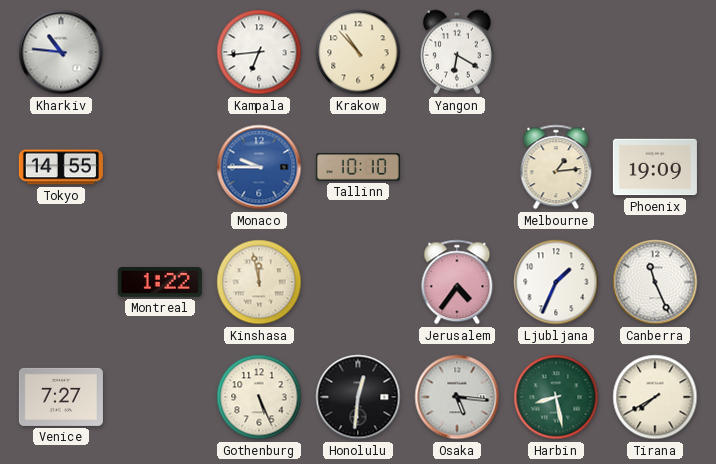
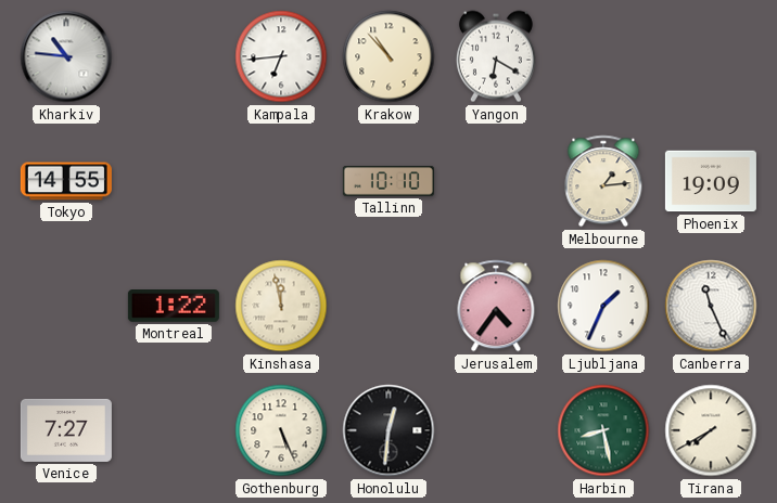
Monaco: 9:45 -> none (259, 167)
Osaka: 5:16 -> none (457, 397)
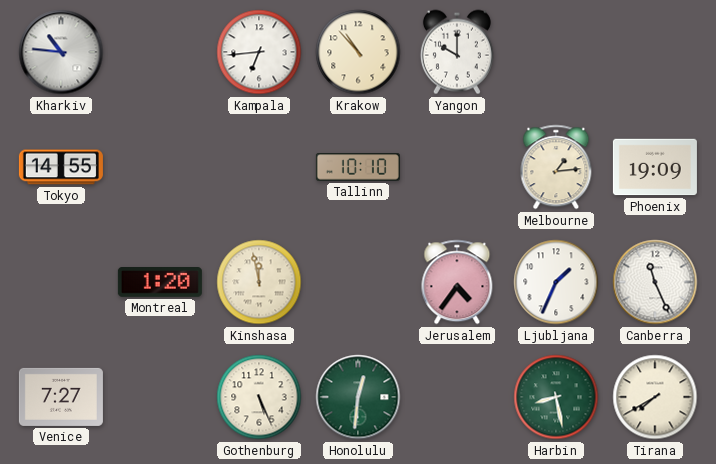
Yangon: 6:20 -> 10:00 (457, 52)
Montreal: 1:22 -> 1:20 (160, 283)
Honolulu dial: black -> green (358, 397)
